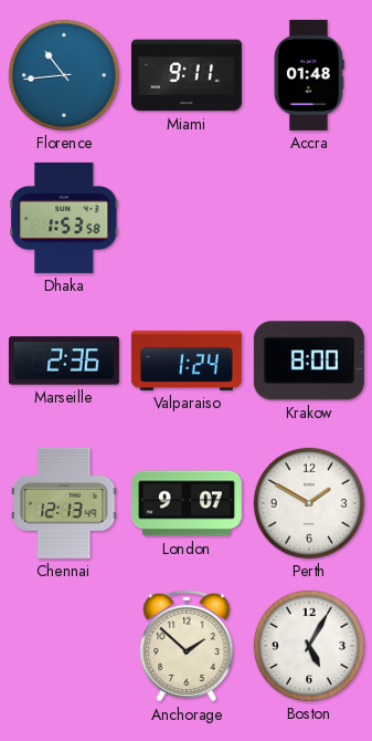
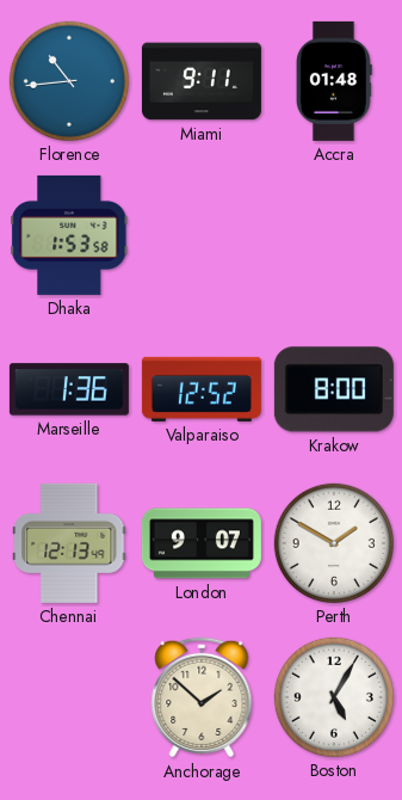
Marseille: 2:36 -> 1:36 (69, 389)
Valparaiso: 1:24 -> 12:52 (202, 389)
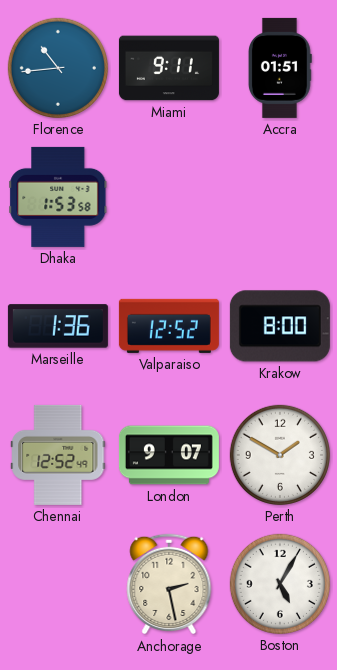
Accra: 01:48 -> 01:51 (280, 68)
Chennai: 12:13 -> 12:52 (58, 455)
Anchorage: 1:52 -> 2:28 (169, 584)
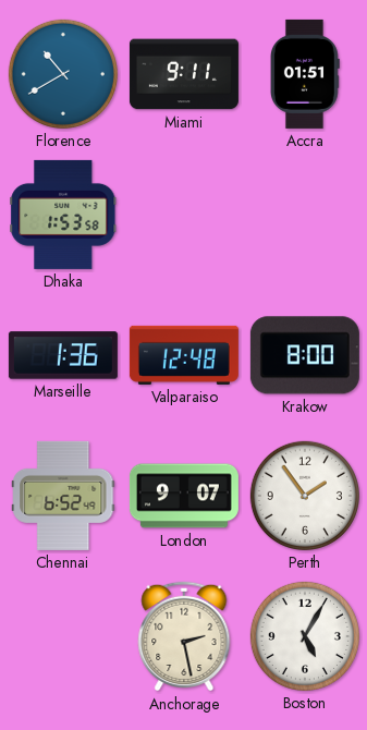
Florence: 10:44 -> 10:40 (63, 74)
Valparaiso: 12:52 -> 12:48 (184, 355)
Chennai: 12:52 -> 6:52 (63, 496)
Perth: 1:50 -> 1:54 (305, 496)
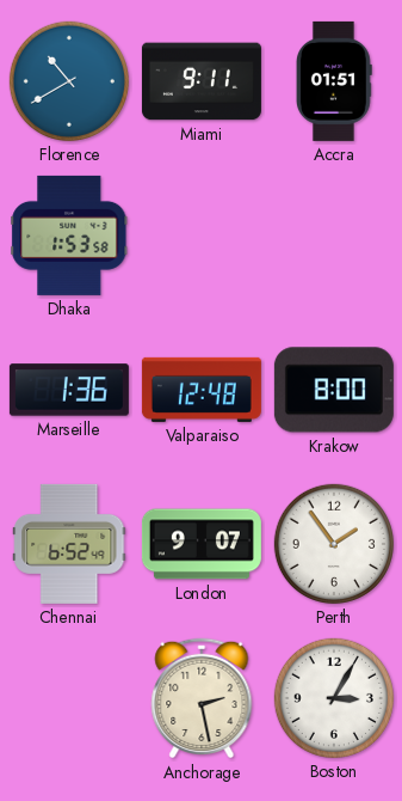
Boston: 5:05 -> 3:05 (334, 698)
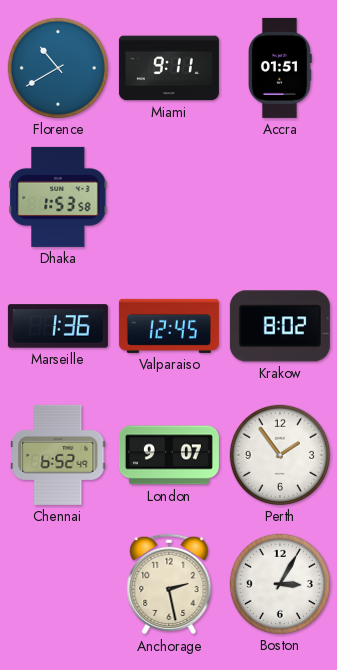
Valparaiso: 12:48 -> 12:45 (169, 326)
Krakow: 8:00 -> 8:02 (280, 326)
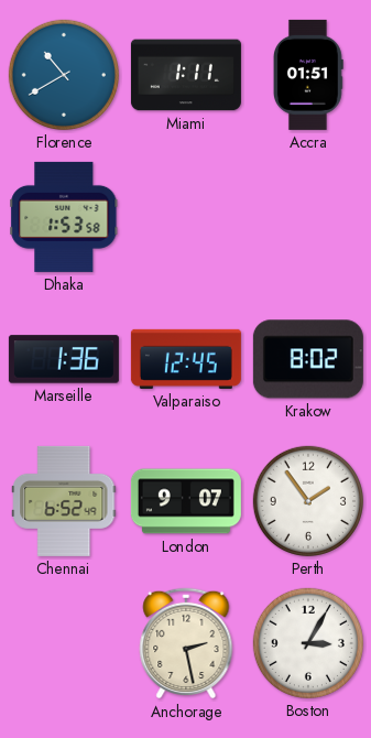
Miami: 9:11 -> 1:11 (186, 75)
